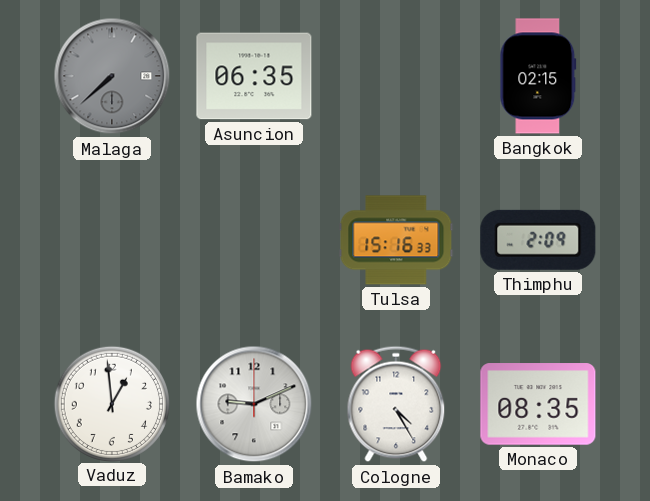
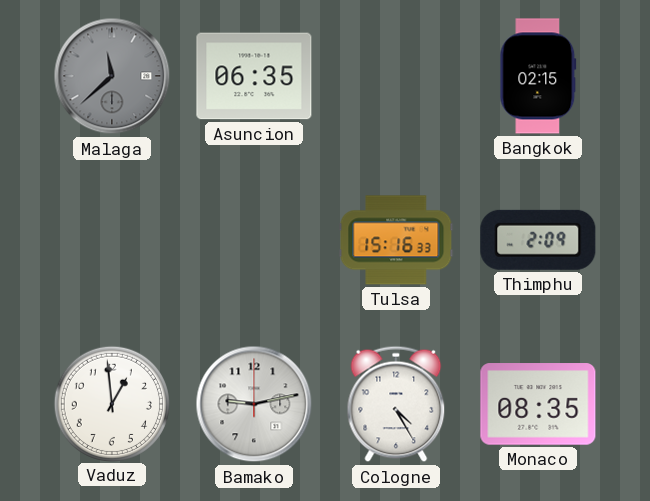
Malaga: 7:38 -> 11:38 (112, 76)
Bamako: 9:11 -> 9:13 (254, 404)
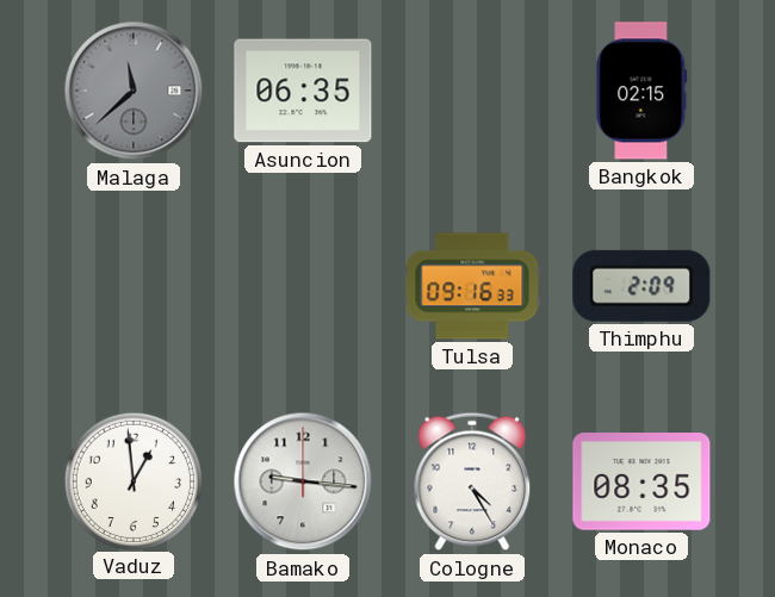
Tulsa: 15:16 -> 09:16 (472, 286)
Bamako: 9:13 -> 9:16 (303, 481)
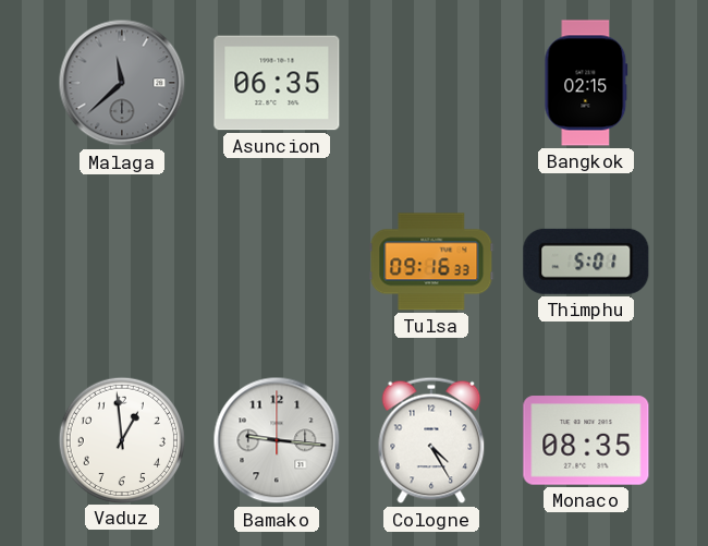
Thimphu: 2:09 -> 5:01 (586, 262)
